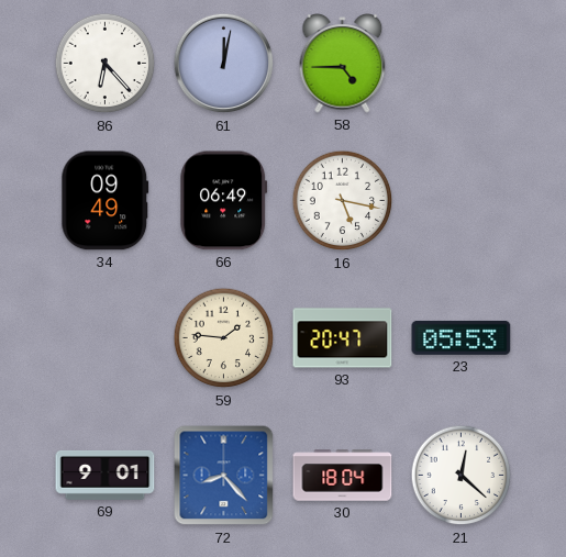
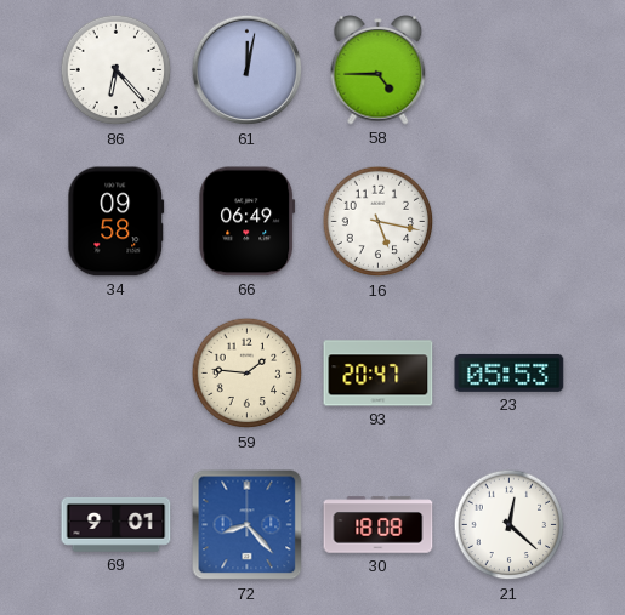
34: 09:49 -> 09:58 (117, 222)
30: 18:04 -> 18:08 (379, 525)
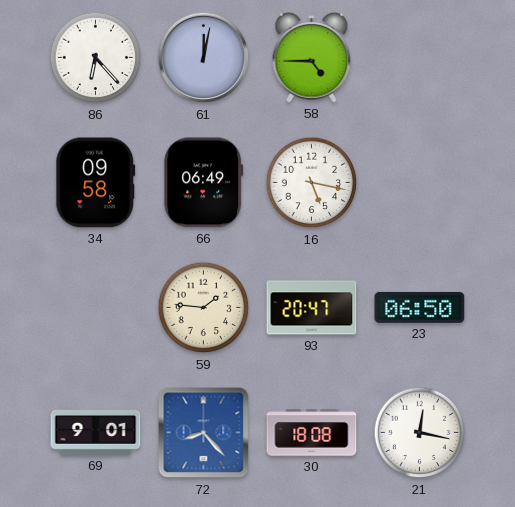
23: 05:53 -> 06:50 (420, 307)
21: 12:22 -> 12:17 (420, 433)
